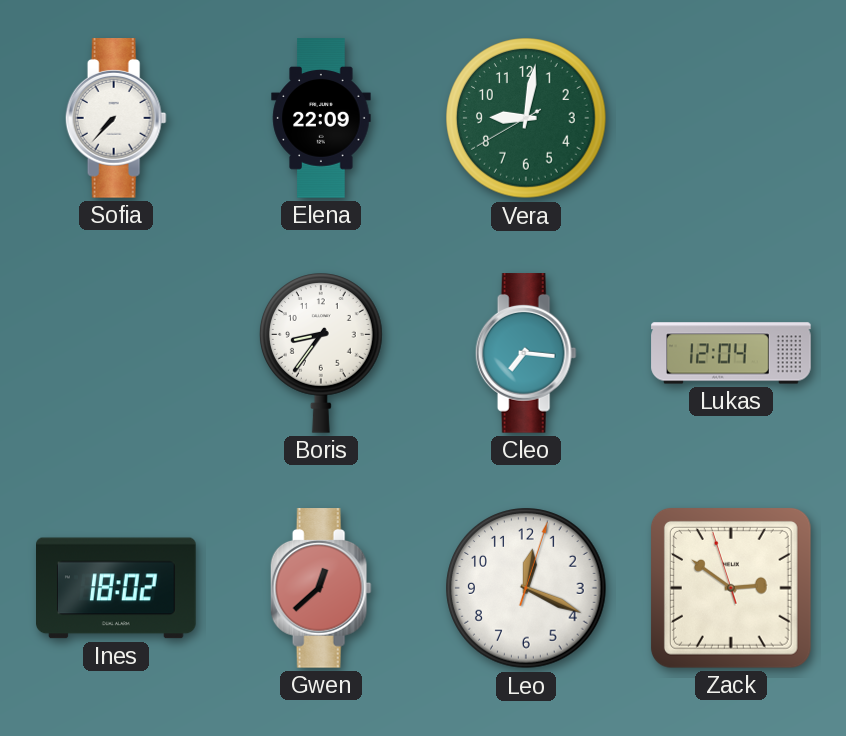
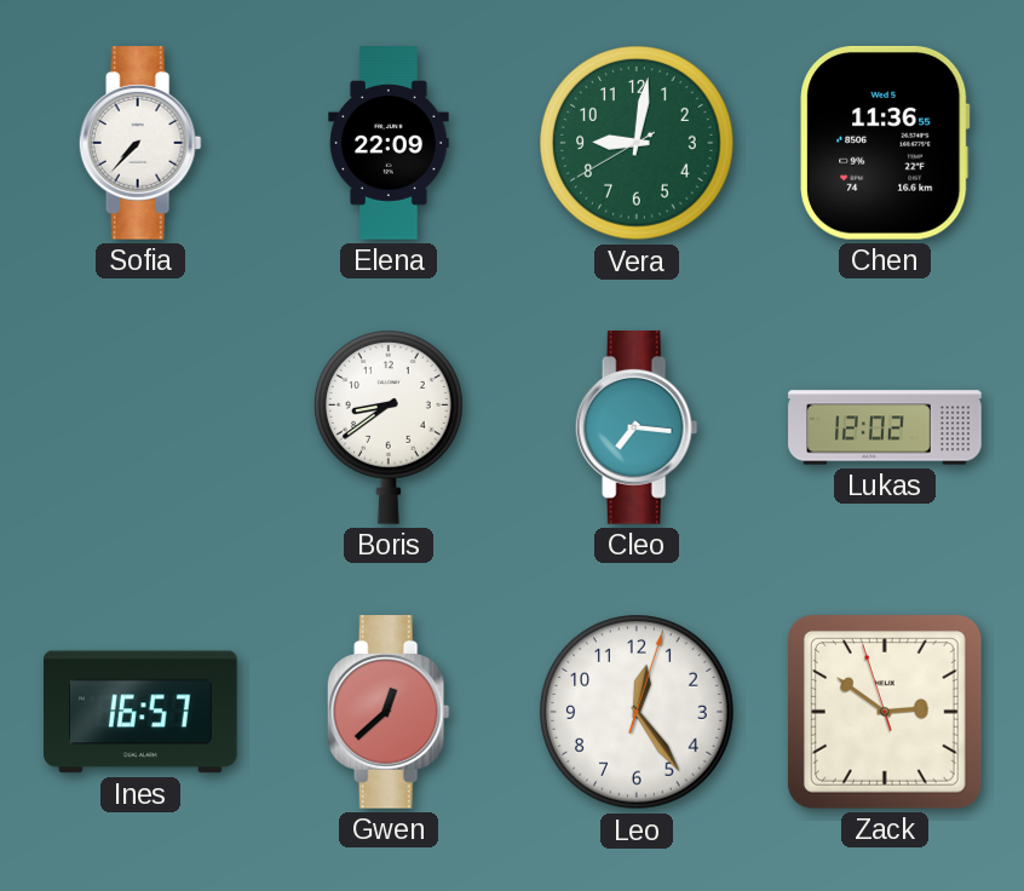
Chen: none -> 11:36 (885, 143)
Boris: 8:36 -> 8:39 (390, 427)
Lukas: 12:04 -> 12:02 (885, 427)
Ines: 18:02 -> 16:57 (140, 712)
Leo: 12:19 -> 12:24 (637, 712)
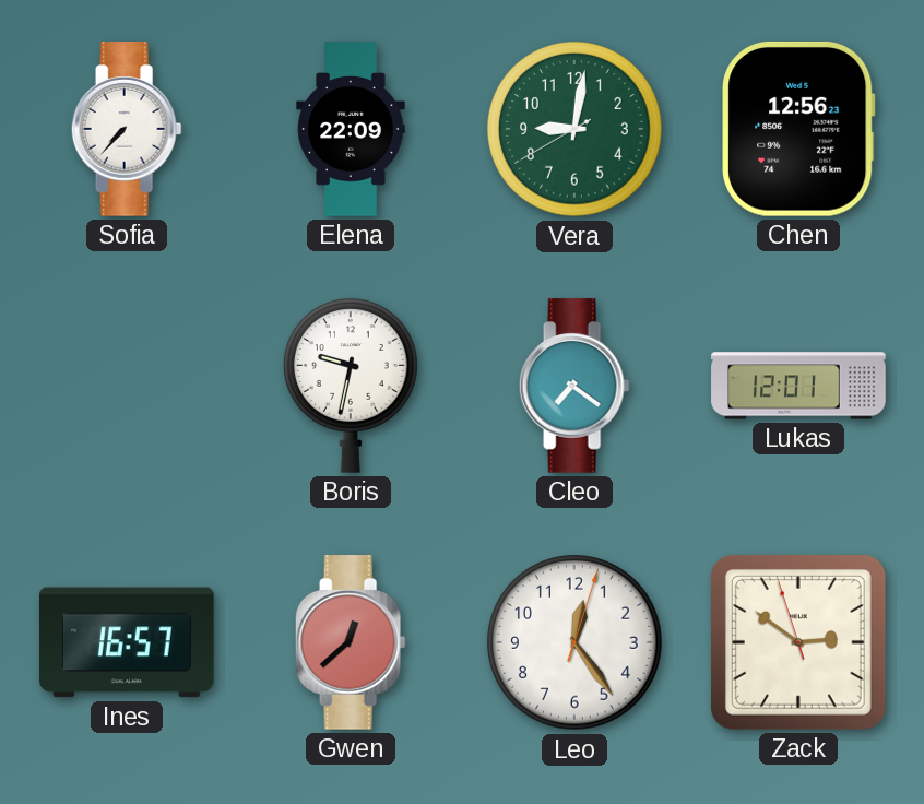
Chen: 11:36 -> 12:56 (798, 129)
Boris: 8:39 -> 9:32 (352, 386)
Cleo: 7:16 -> 7:21 (574, 386)
Lukas: 12:02 -> 12:01 (798, 386)
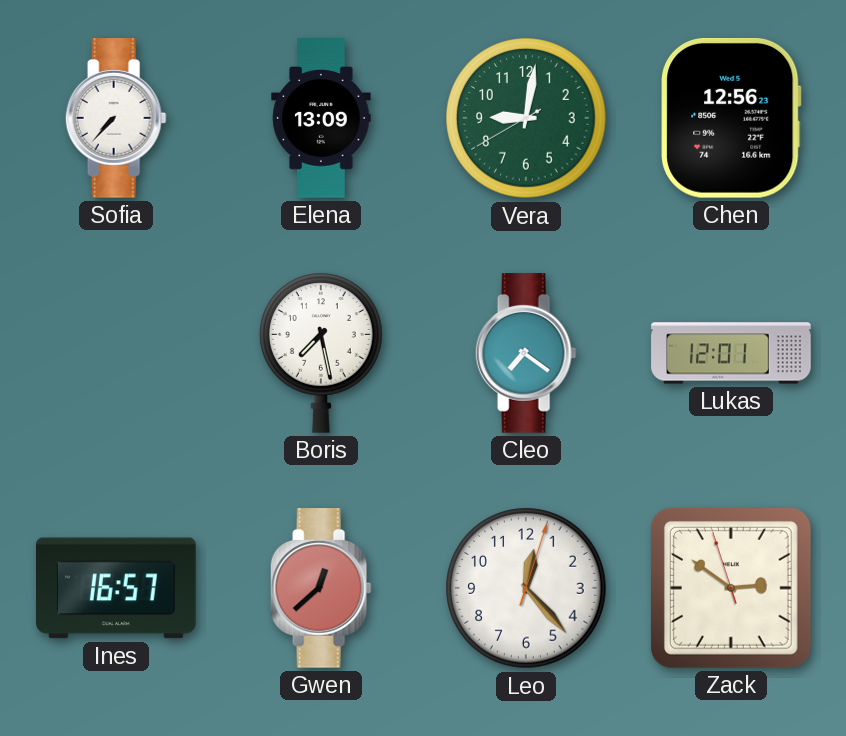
Elena: 22:09 -> 13:09 (321, 118)
Boris: 9:32 -> 7:28 (322, 353)
Leo: 12:24 -> 12:23 (526, 588)
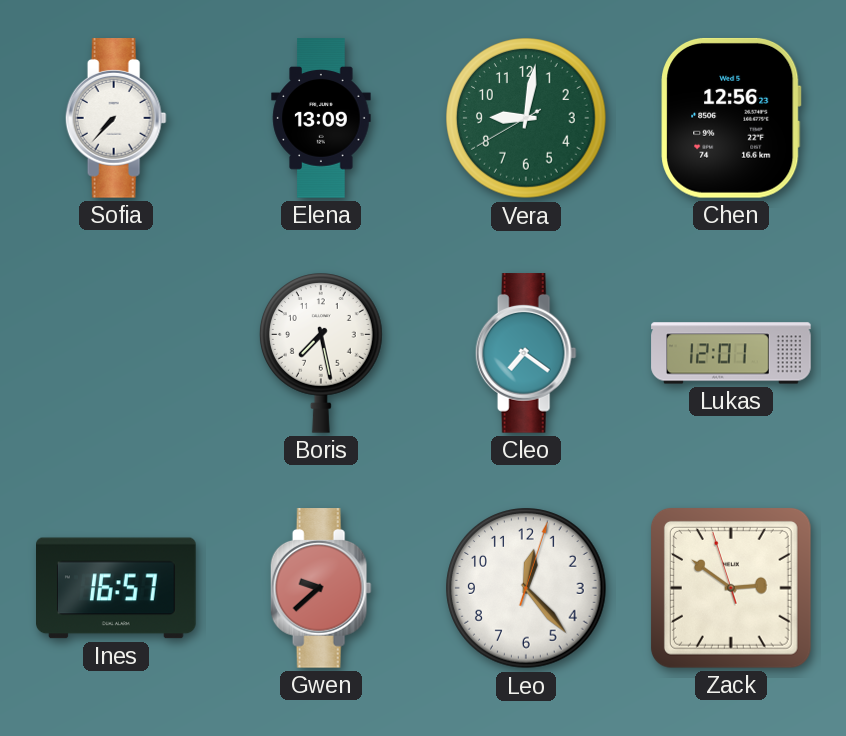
Gwen: 12:38 -> 9:38 (321, 588)
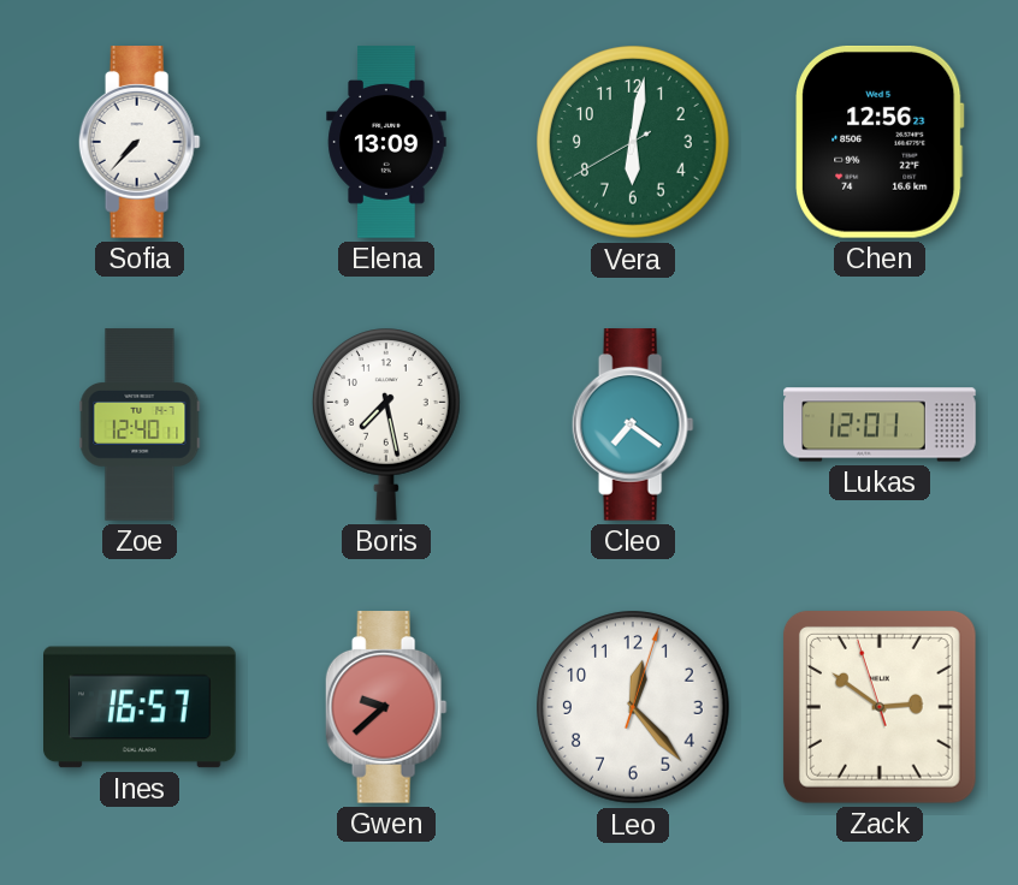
Vera: 9:01 -> 6:01 (633, 142)
Zoe: none -> 12:40 (140, 424)
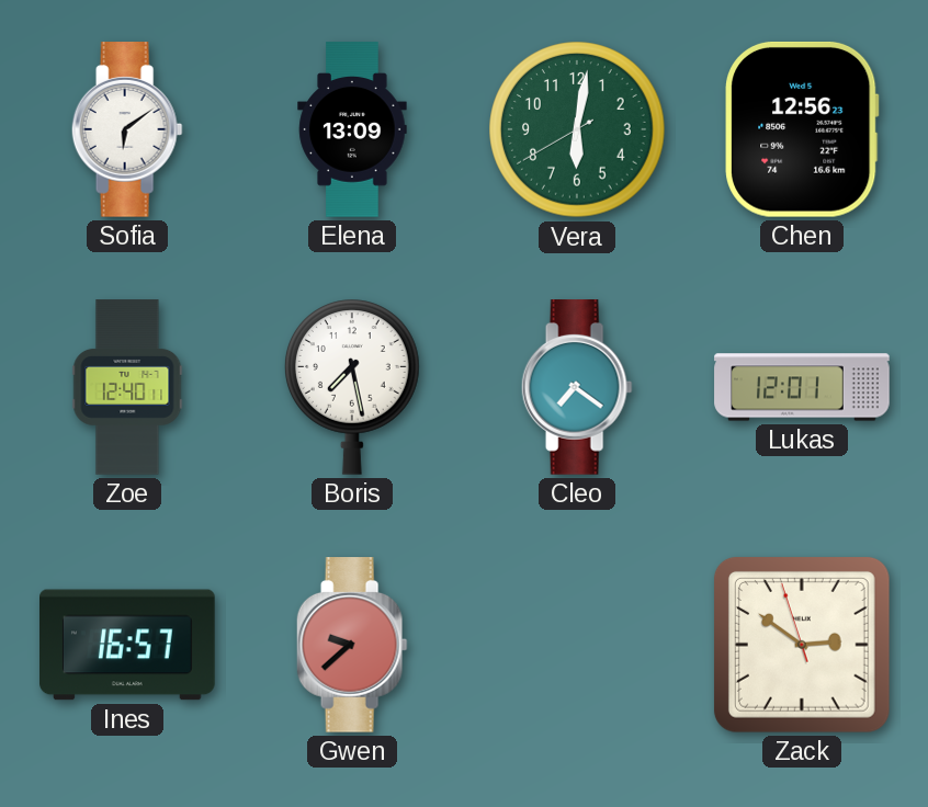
Sofia: 7:37 -> 6:09 (127, 129)
Leo: 12:23 -> none (633, 707)
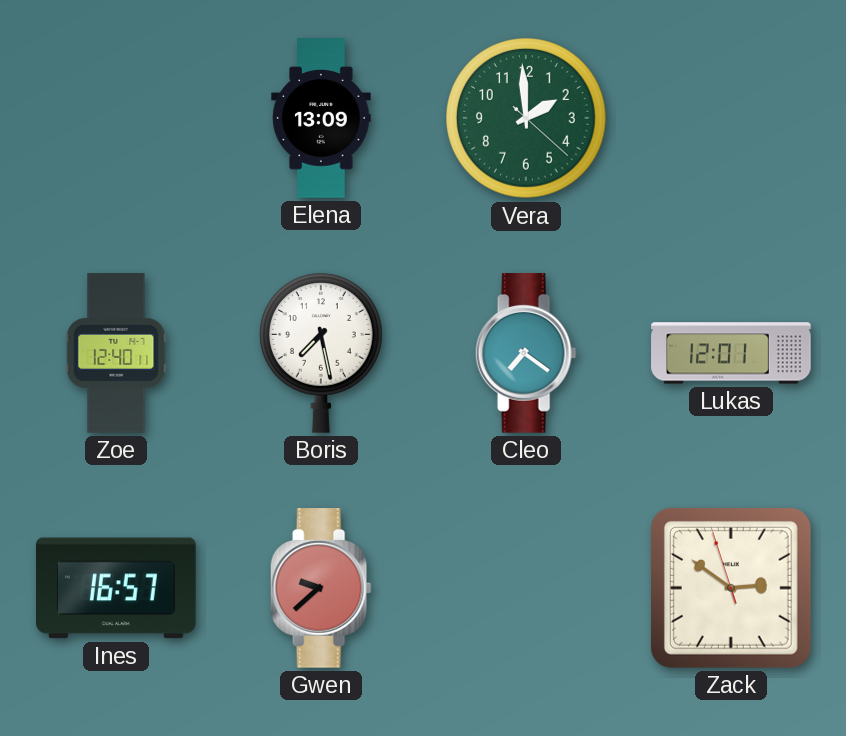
Sofia: 6:09 -> none (127, 129)
Vera: 6:01 -> 1:59 (526, 118)
Chen: 12:56 -> none (802, 129)
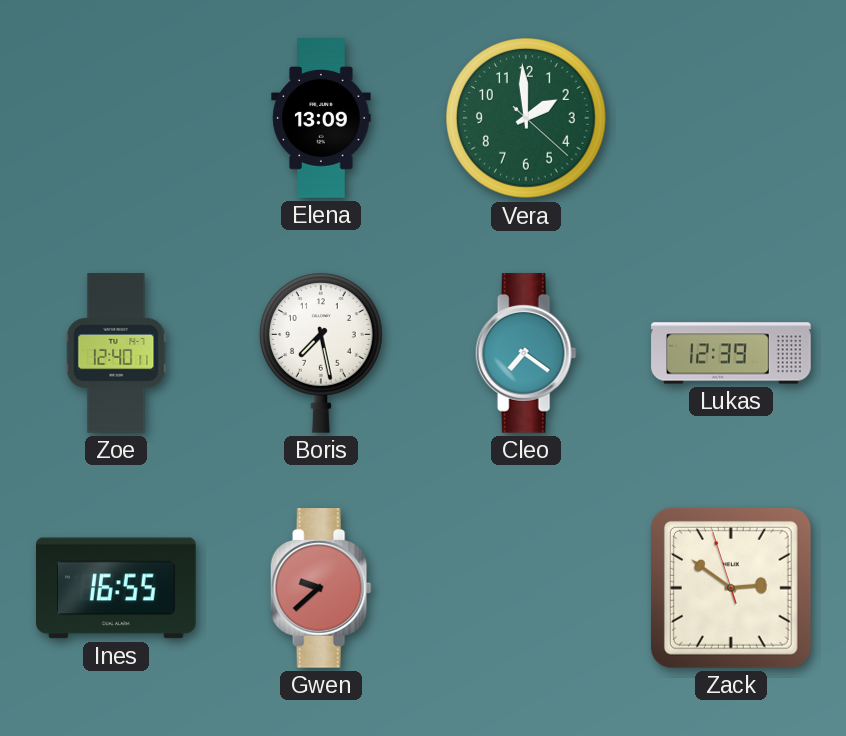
Lukas: 12:01 -> 12:39 (731, 353)
Ines: 16:57 -> 16:55 (116, 588)
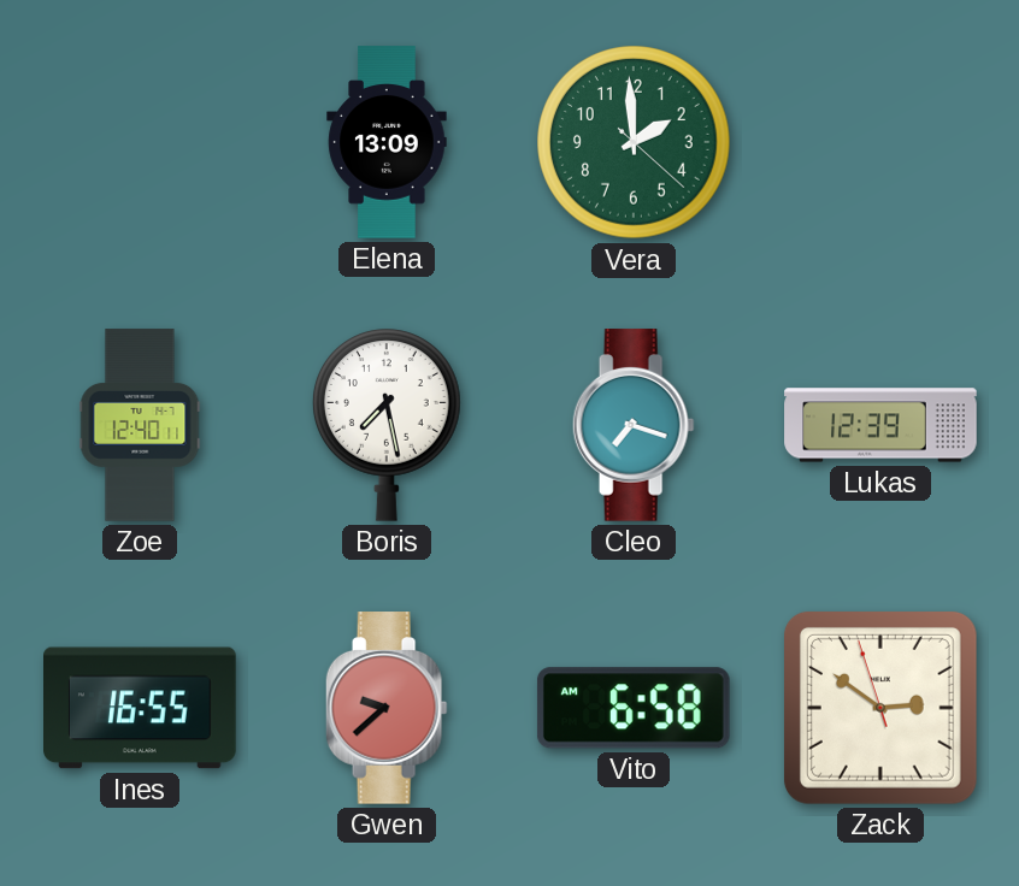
Cleo: 7:21 -> 7:18 (634, 425)
Vito: none -> 6:58 (634, 708)
